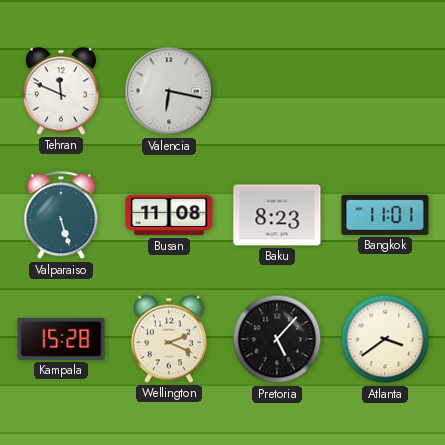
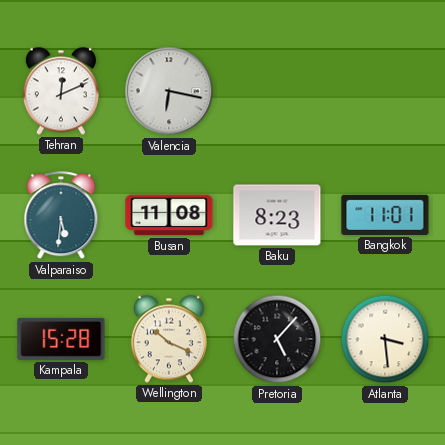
Tehran: 11:49 -> 12:11 (61, 91)
Valparaiso: 5:27 -> 5:31 (61, 216)
Wellington: 2:19 -> 10:19 (169, 339)
Atlanta: 3:39 -> 3:29 (385, 339)
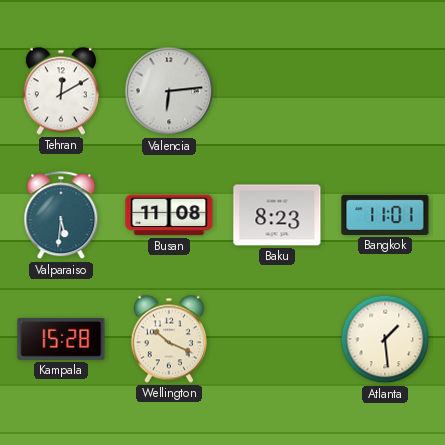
Tehran: 12:11 -> 12:10 (61, 91)
Valencia: 6:17 -> 6:14 (169, 91)
Pretoria: 5:07 -> none (277, 339)
Atlanta: 3:29 -> 1:29 (385, 339)
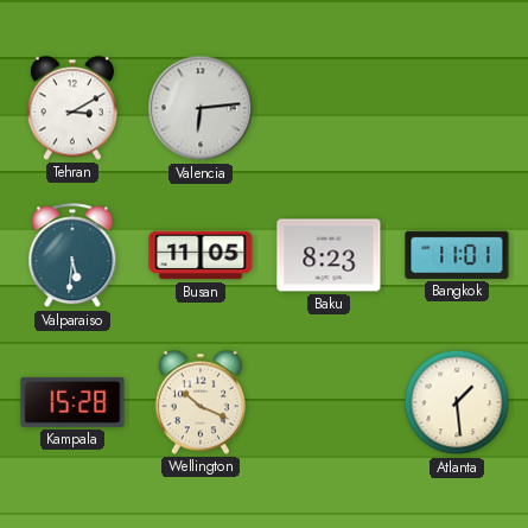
Tehran: 12:10 -> 3:10 (72, 108)
Busan: 11:08 -> 11:05 (201, 255)
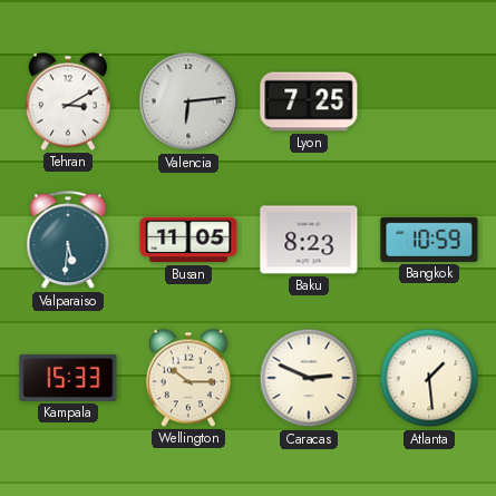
Lyon: none -> 7:25 (309, 101)
Bangkok: 11:01 -> 10:59 (429, 240)
Kampala: 15:28 -> 15:33 (68, 378)
Wellington: 10:19 -> 10:15 (188, 378)
Caracas: none -> 2:49 (309, 378)
